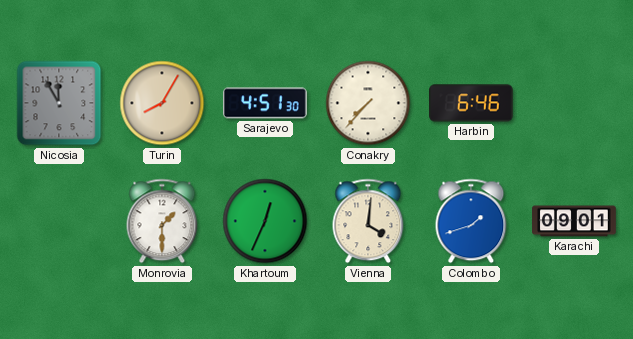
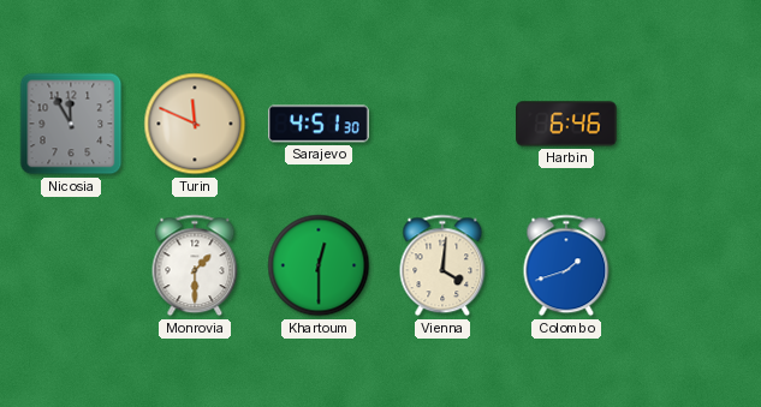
Turin: 8:05 -> 11:49 (195, 124)
Conakry: 7:37 -> none (368, 103)
Khartoum: 12:34 -> 12:30 (319, 265)
Karachi: 09:01 -> none (574, 221)
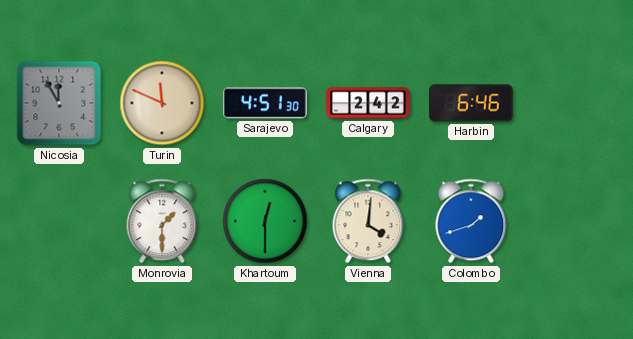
Calgary: none -> 2:42 (369, 103)
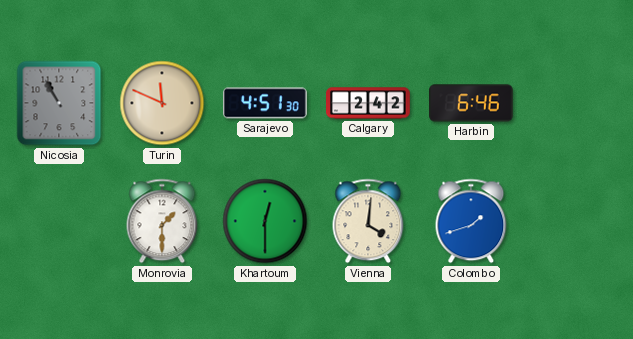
Nicosia: 11:55 -> 10:55 (59, 103)
